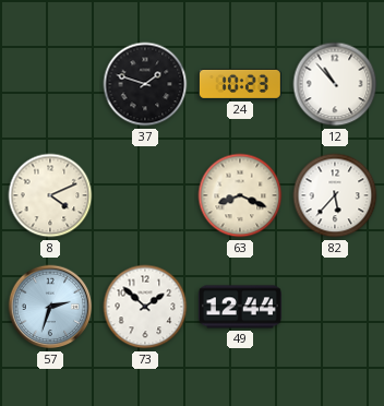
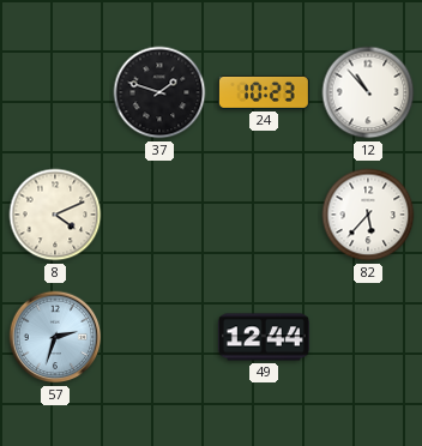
63: 8:19 -> none (240, 195)
73: 1:52 -> none (145, 307)
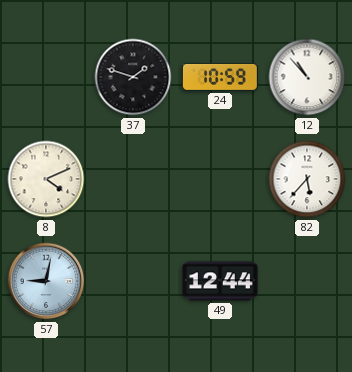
24: 10:23 -> 10:59 (220, 77)
57: 2:33 -> 9:02 (46, 281)
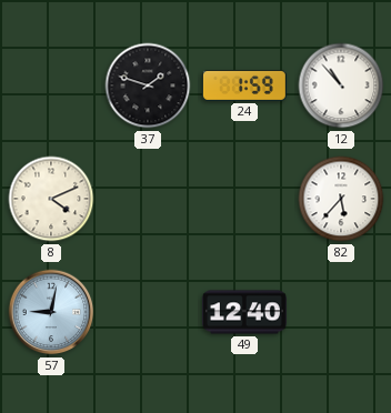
24: 10:59 -> 1:59 (244, 85)
49: 12:44 -> 12:40 (244, 312)
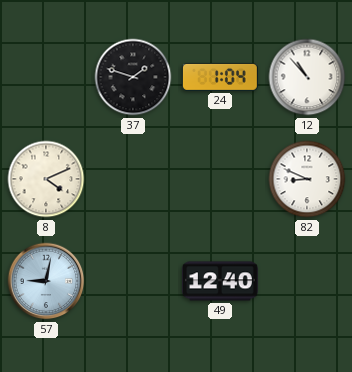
24: 1:59 -> 1:04 (220, 77)
82: 5:37 -> 8:49 (307, 179)
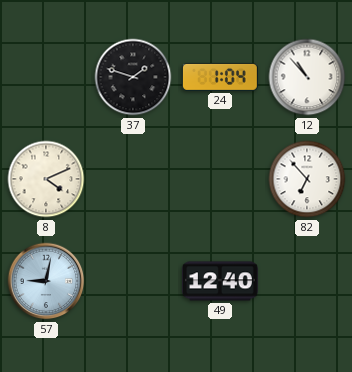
82: 8:49 -> 6:53 (307, 179)
